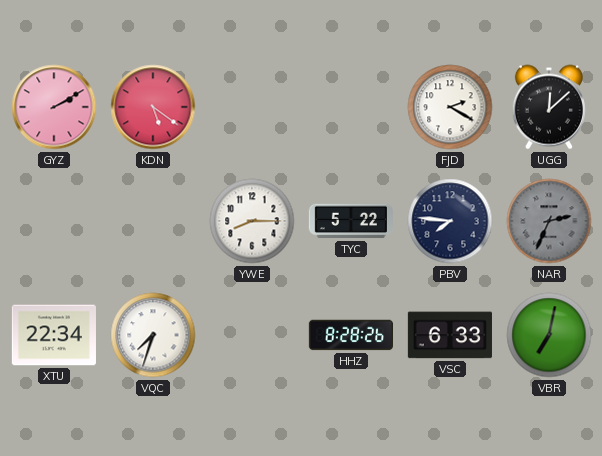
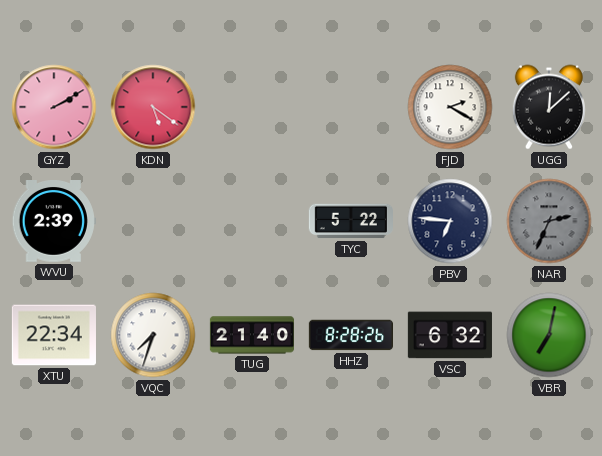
WVU: none -> 2:39 (54, 221)
YWE: 8:15 -> none (252, 221)
PBV: 7:46 -> 6:46 (450, 221)
TUG: none -> 21:40 (251, 335)
VSC: 6:33 -> 6:32 (450, 335)
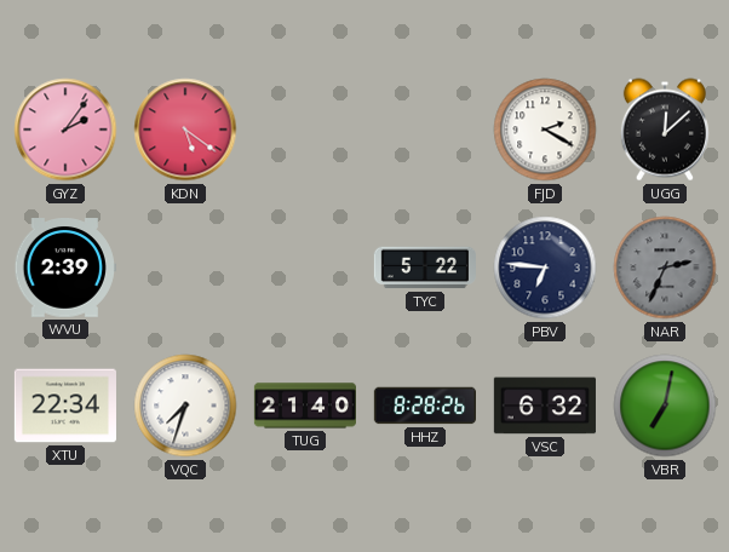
GYZ: 2:10 -> 2:06 (65, 130)
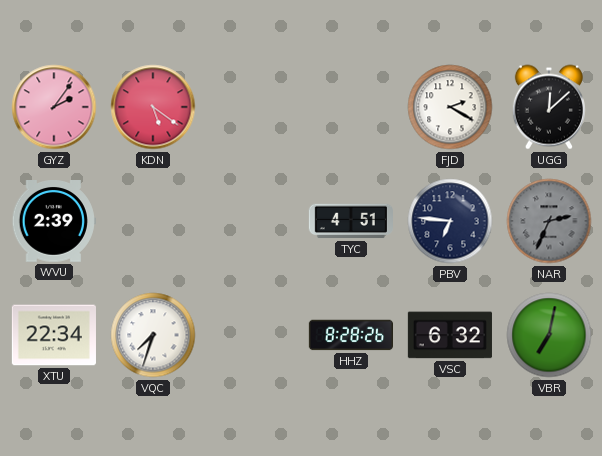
TYC: 5:22 -> 4:51 (351, 221)
TUG: 21:40 -> none (304, 406)
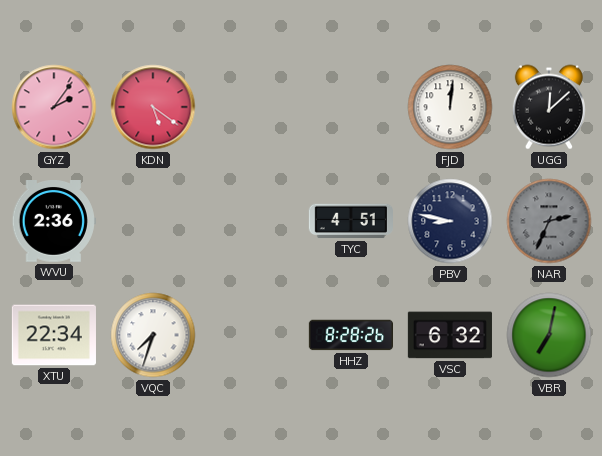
FJD: 2:20 -> 12:01 (450, 107)
WVU: 2:39 -> 2:36 (54, 221)
PBV: 6:46 -> 8:47 (450, 221)
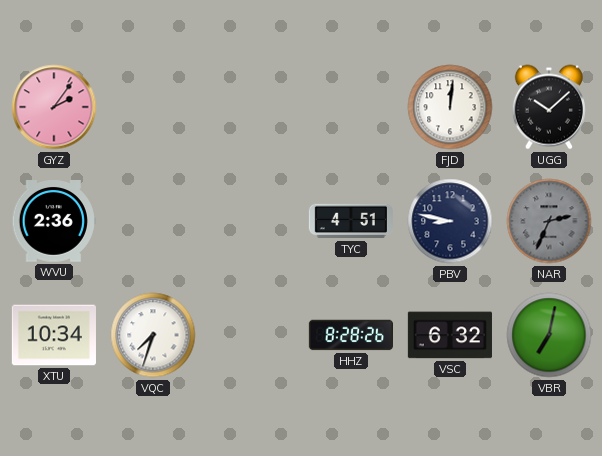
KDN: 5:21 -> none (153, 107)
UGG: 12:08 -> 10:08 (549, 107)
XTU: 22:34 -> 10:34 (54, 335)
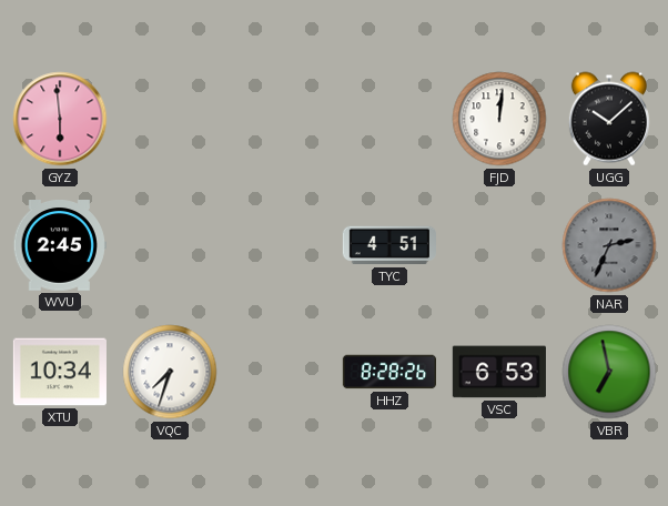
GYZ: 2:06 -> 5:59 (60, 119)
WVU: 2:36 -> 2:45 (60, 245)
PBV: 8:47 -> none (450, 221)
VSC: 6:32 -> 6:53 (499, 372)
VBR: 7:02 -> 6:58 (609, 372)
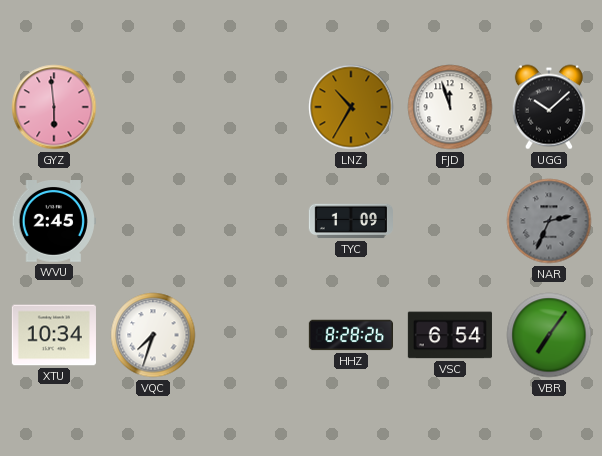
LNZ: none -> 10:35 (351, 107)
FJD: 12:01 -> 11:57 (450, 107)
TYC: 4:51 -> 1:09 (351, 221)
VSC: 6:53 -> 6:54 (450, 335)
VBR: 6:58 -> 7:06 (549, 335)
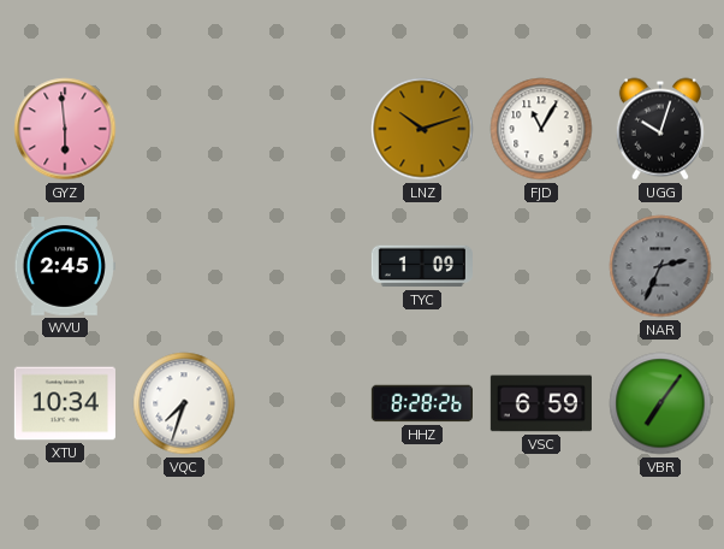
LNZ: 10:35 -> 10:12 (422, 129)
FJD: 11:57 -> 11:05 (541, 129)
UGG: 10:08 -> 10:03 (660, 129)
VSC: 6:54 -> 6:59 (541, 403)
